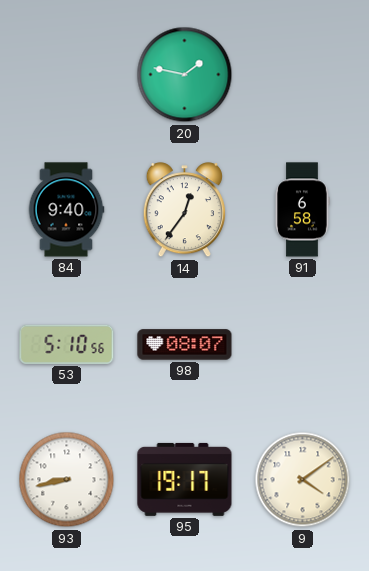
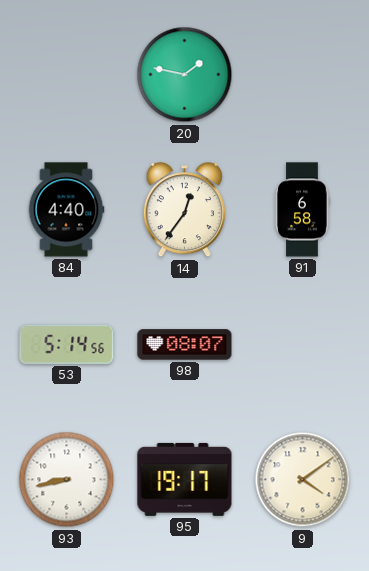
84: 9:40 -> 4:40 (66, 210)
53: 5:10 -> 5:14 (67, 344)
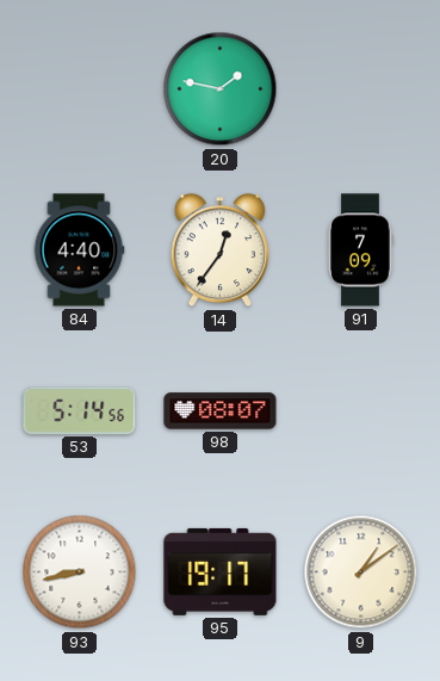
91: 6:58 -> 7:09 (360, 250)
9: 4:09 -> 1:09 (361, 572)
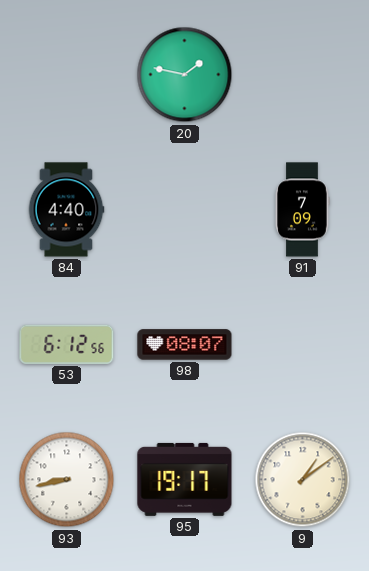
14: 12:36 -> none (219, 250)
53: 5:14 -> 6:12 (67, 344)
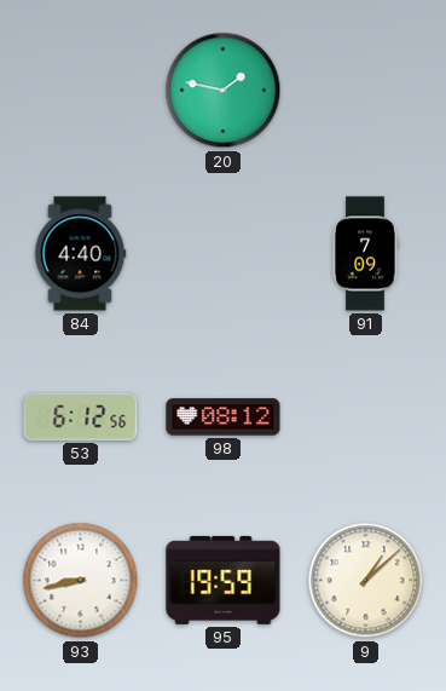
98: 08:07 -> 08:12 (224, 418)
95: 19:17 -> 19:59 (224, 580)
9: 1:09 -> 1:08 (366, 581)
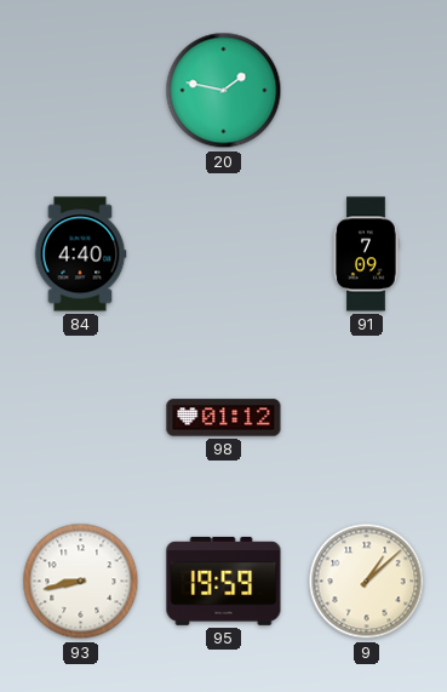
53: 6:12 -> none (81, 416)
98: 08:12 -> 01:12 (224, 418)
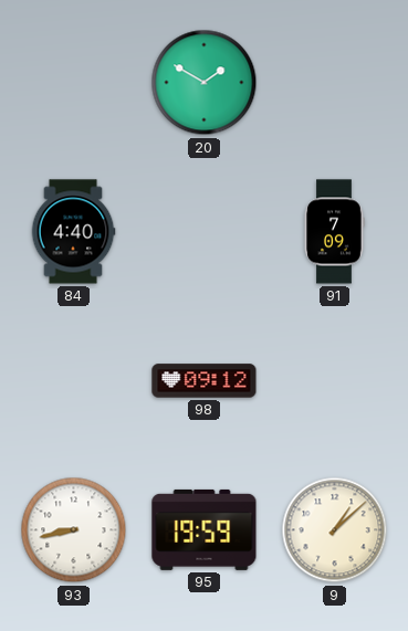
20: 1:47 -> 1:50 (205, 83)
98: 01:12 -> 09:12 (205, 381)
